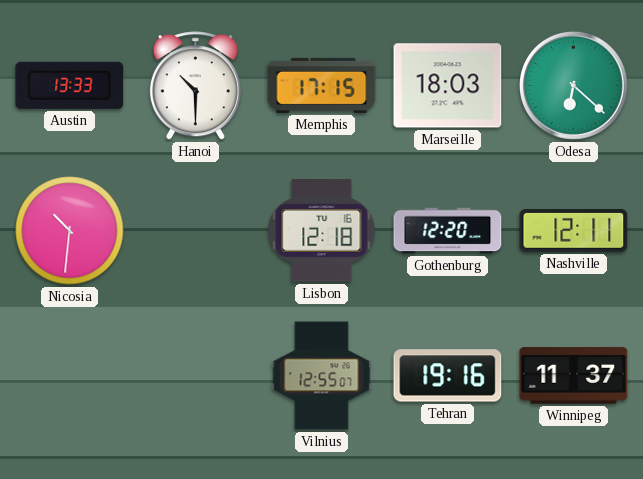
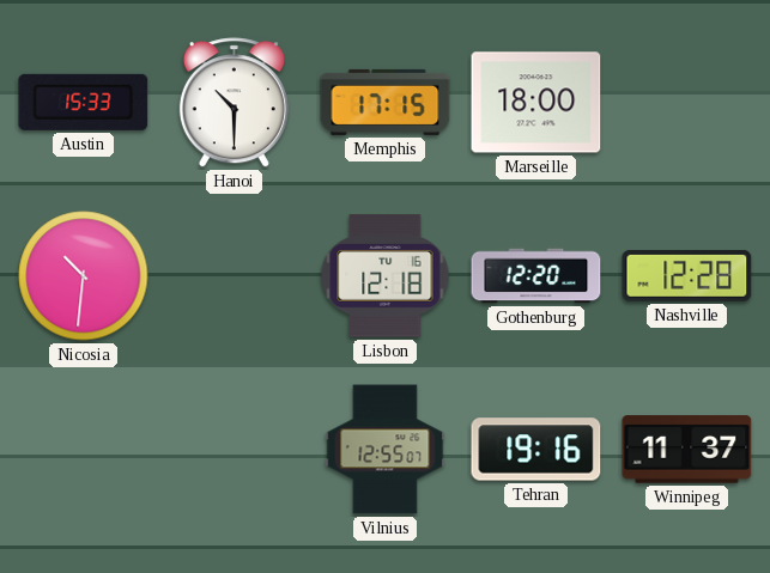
Austin: 13:33 -> 15:33 (84, 102)
Marseille: 18:03 -> 18:00 (536, 103)
Odesa: 6:22 -> none (573, 85)
Nashville: 12:11 -> 12:28 (687, 275)
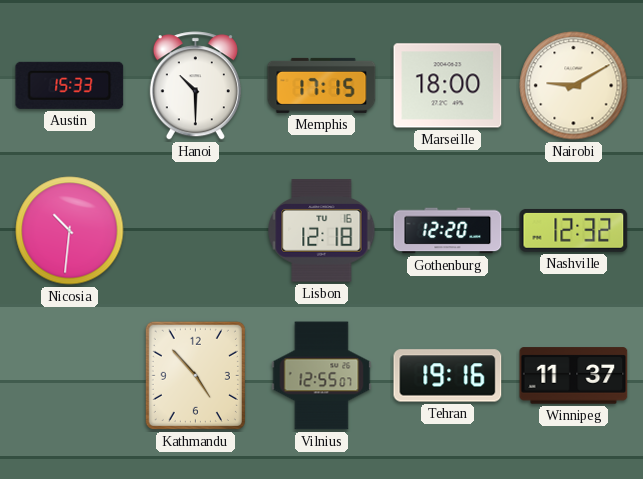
Nairobi: none -> 9:10 (574, 86)
Nashville: 12:28 -> 12:32 (574, 230)
Kathmandu: none -> 4:53 (195, 375)
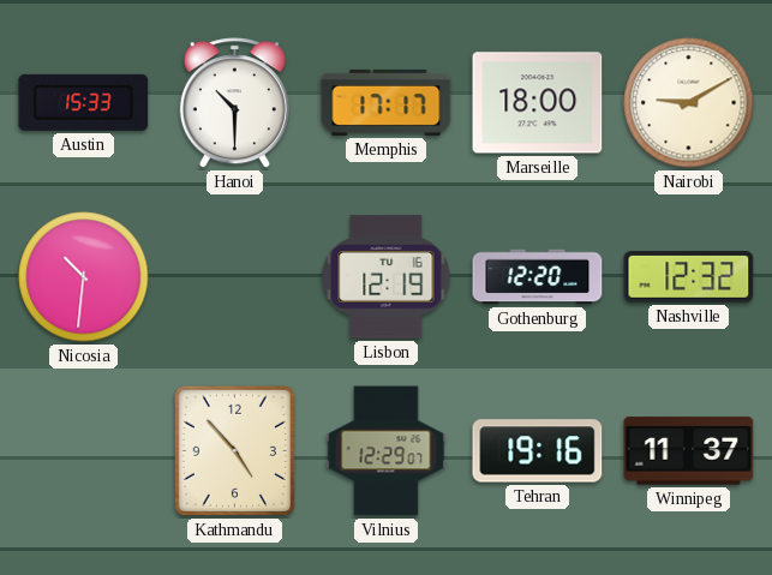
Memphis: 17:15 -> 17:17 (387, 102)
Lisbon: 12:18 -> 12:19 (387, 277)
Vilnius: 12:55 -> 12:29 (387, 451)
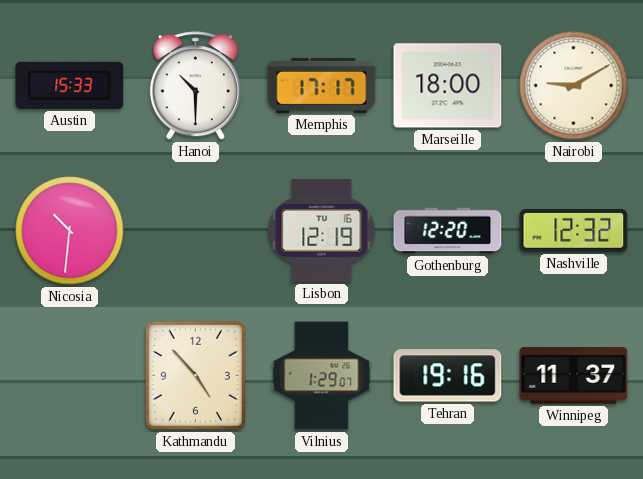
Vilnius: 12:29 -> 1:29 (322, 376)
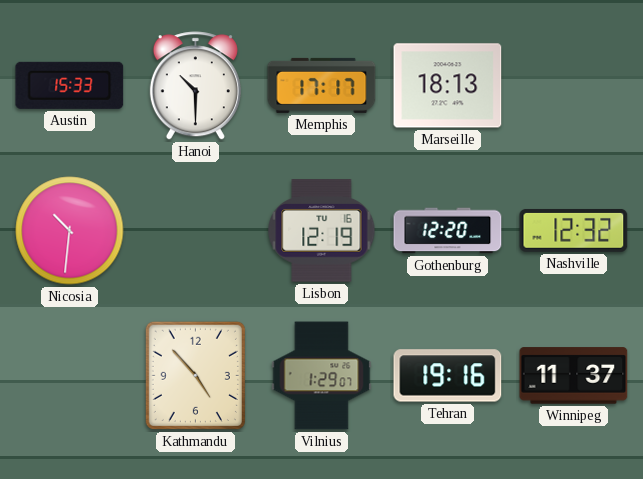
Marseille: 18:00 -> 18:13 (448, 86)
Nairobi: 9:10 -> none (574, 86)
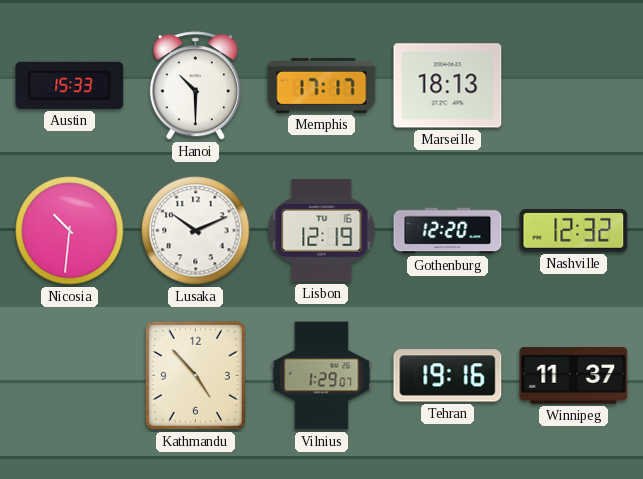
Lusaka: none -> 10:11 (196, 231)
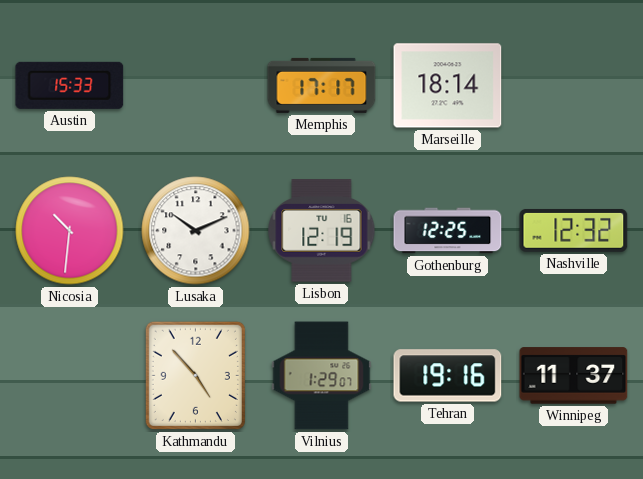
Hanoi: 10:30 -> none (195, 86)
Marseille: 18:13 -> 18:14 (448, 86)
Gothenburg: 12:20 -> 12:25 (448, 231)
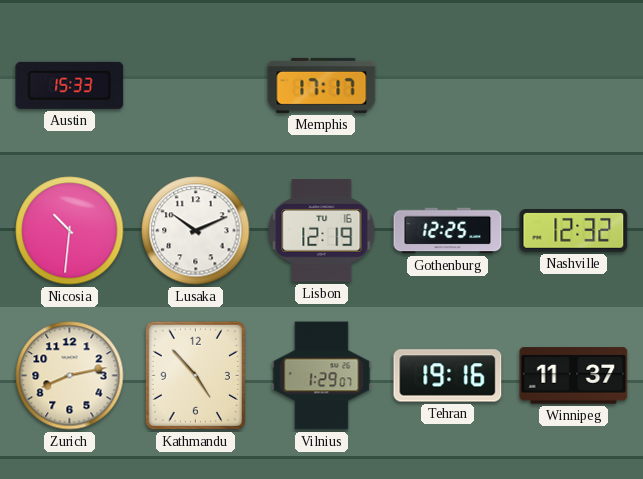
Marseille: 18:14 -> none (448, 86)
Zurich: none -> 8:13 (70, 376)
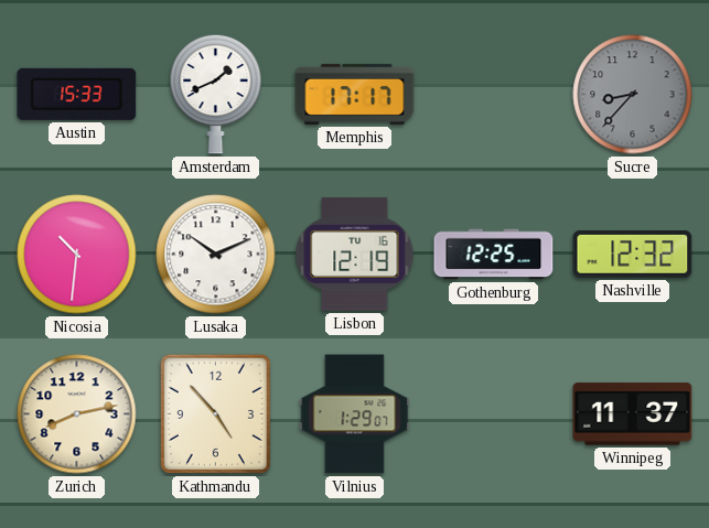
Amsterdam: none -> 1:41 (216, 94)
Sucre: none -> 8:37 (633, 95)
Tehran: 19:16 -> none (448, 376)
